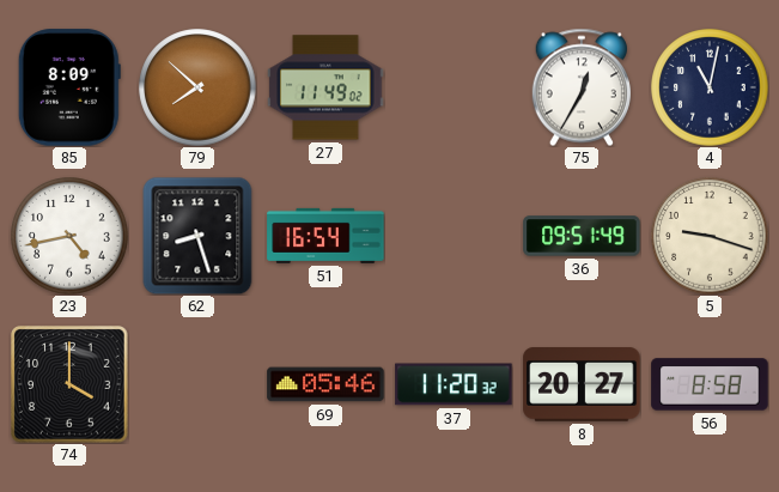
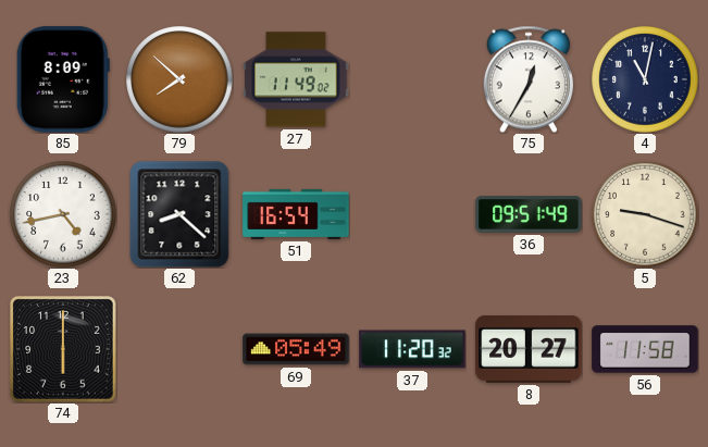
62: 8:27 -> 8:22 (179, 214)
74: 4:00 -> 6:00 (63, 349)
69: 05:46 -> 05:49 (296, 349)
56: 8:58 -> 11:58 (645, 349)
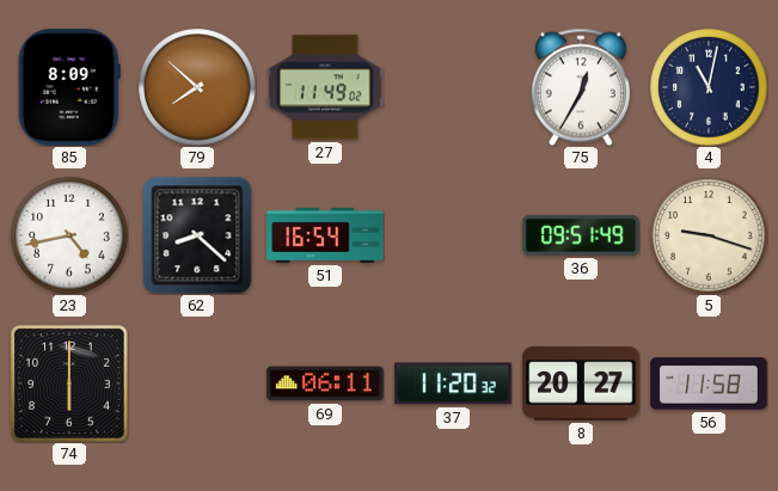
69: 05:49 -> 06:11 (325, 383)
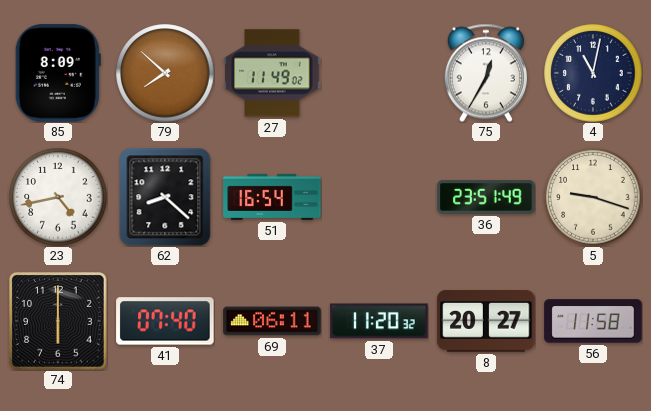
36: 09:51 -> 23:51 (486, 197)
41: none -> 07:40 (165, 321)
